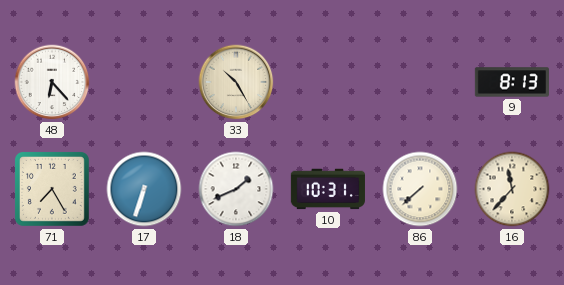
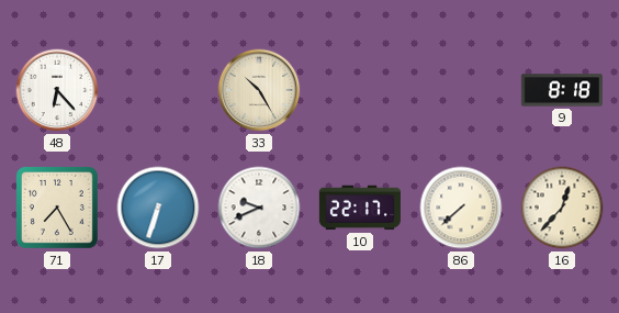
9: 8:13 -> 8:18 (562, 90)
18: 1:41 -> 9:41 (259, 208)
10: 10:31 -> 22:17 (360, 208)
16: 11:37 -> 12:37 (562, 208)
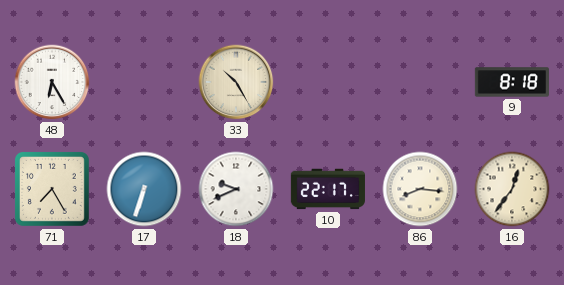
48: 6:23 -> 6:25 (52, 82)
86: 7:38 -> 8:16 (420, 189)
16: 12:37 -> 12:36 (512, 189)
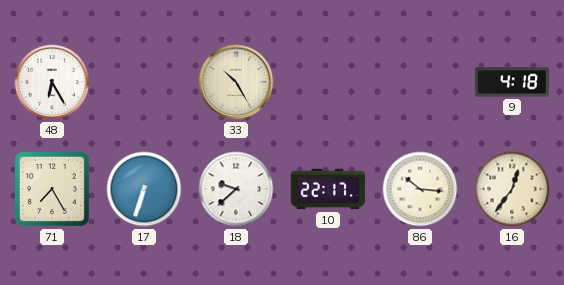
9: 8:18 -> 4:18 (512, 82)
18: 9:41 -> 9:38 (236, 189)
86: 8:16 -> 10:16 (420, 189)
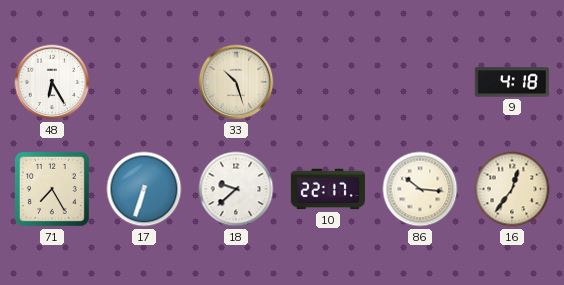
33: 10:25 -> 10:27 (236, 82)
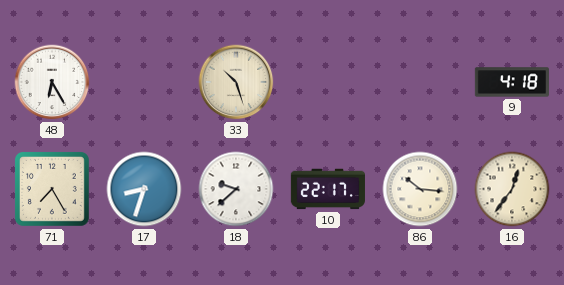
17: 6:33 -> 8:33 (144, 189)
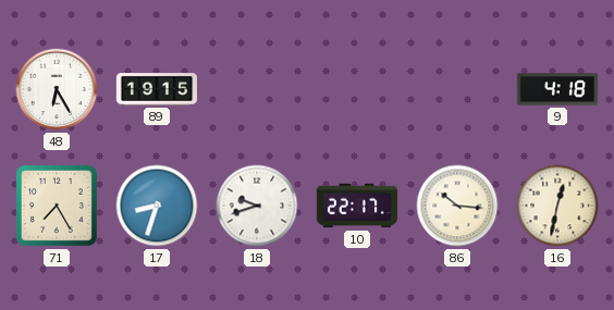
89: none -> 19:15 (156, 90)
33: 10:27 -> none (236, 82)
18: 9:38 -> 9:42 (257, 206)
16: 12:36 -> 12:32 (557, 206)
